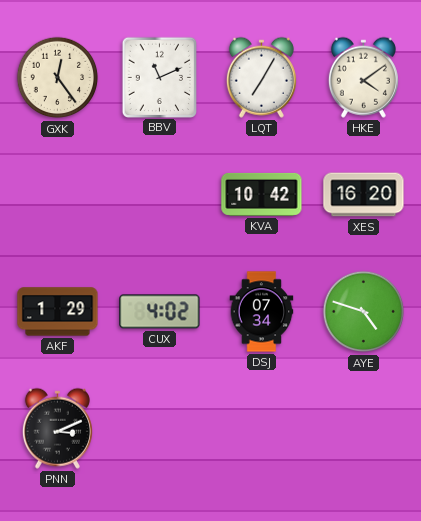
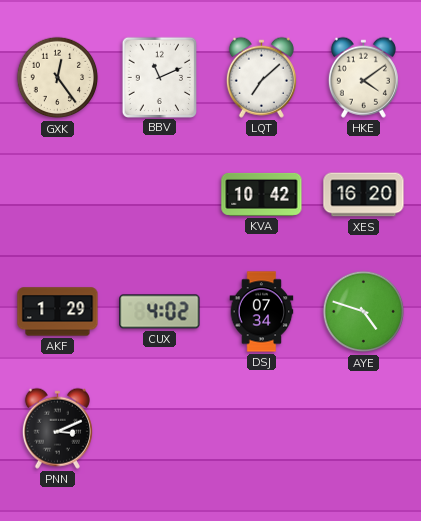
LQT: 7:05 -> 7:08 (261, 77)
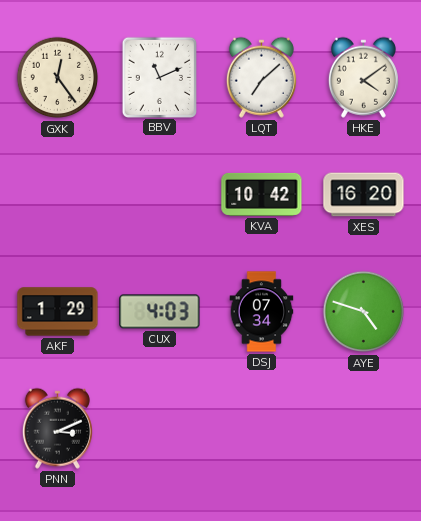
CUX: 4:02 -> 4:03 (160, 312)
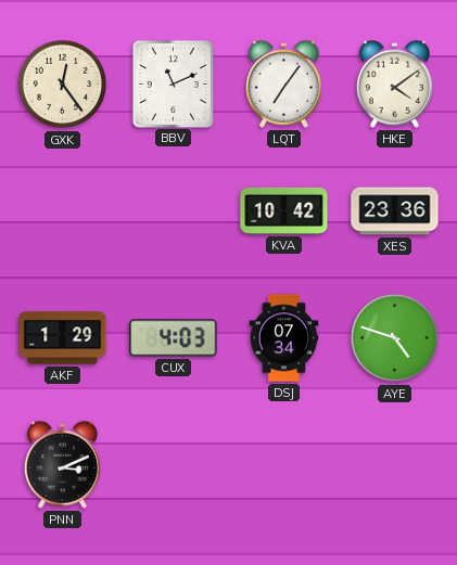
LQT: 7:08 -> 7:06 (283, 84)
XES: 16:20 -> 23:36 (395, 211)
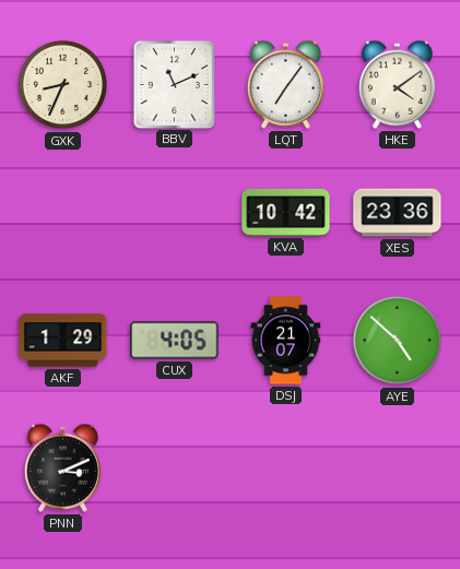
GXK: 12:24 -> 8:34 (63, 85)
CUX: 4:03 -> 4:05 (175, 341)
DSJ: 07:34 -> 21:07 (286, 341)
AYE: 4:48 -> 4:52 (398, 341)
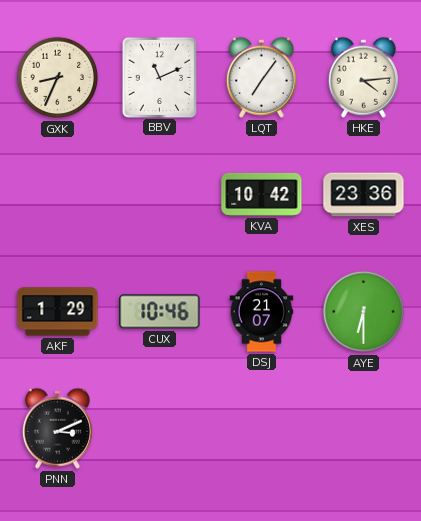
HKE: 4:09 -> 4:14 (363, 77)
CUX: 4:05 -> 10:46 (160, 312)
AYE: 4:52 -> 6:30 (364, 312)
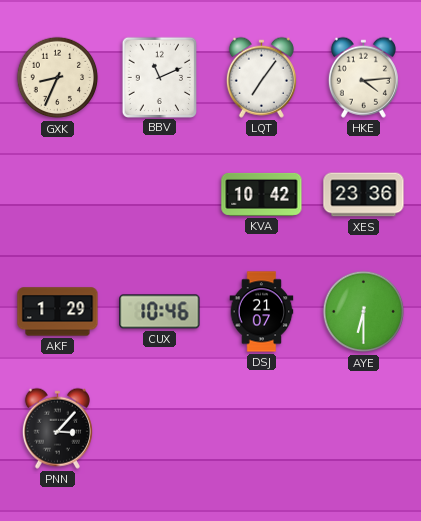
PNN: 3:11 -> 3:07 (57, 428)
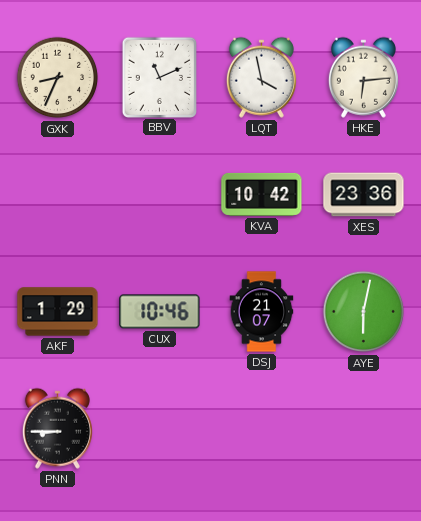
LQT: 7:06 -> 3:58 (261, 77)
HKE: 4:14 -> 6:14 (363, 77)
AYE: 6:30 -> 6:02 (364, 312)
PNN: 3:07 -> 8:45 (57, 428)
